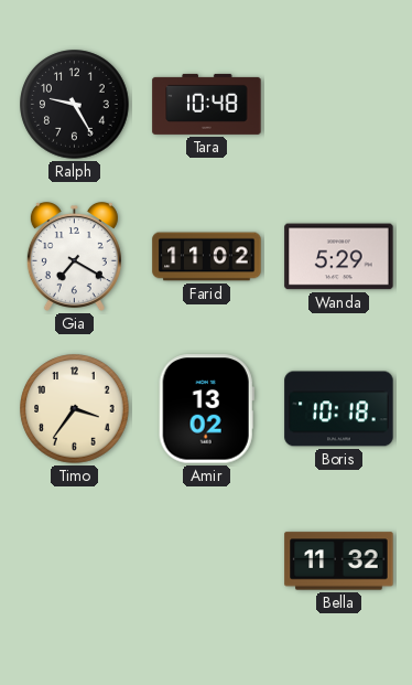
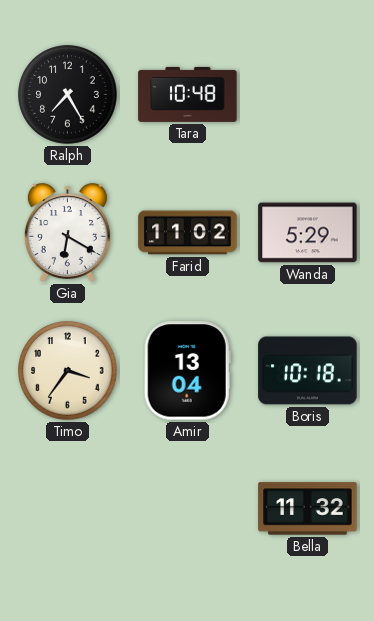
Ralph: 9:25 -> 7:25 (68, 95)
Gia: 7:20 -> 6:20 (67, 232)
Amir: 13:02 -> 13:04 (187, 371)
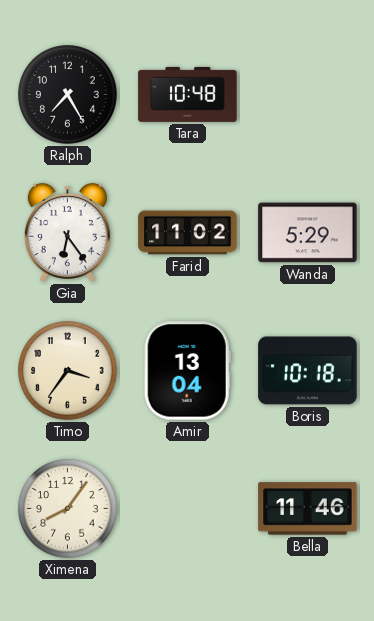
Gia: 6:20 -> 6:24 (67, 232)
Ximena: none -> 8:06 (68, 509)
Bella: 11:32 -> 11:46 (308, 509)
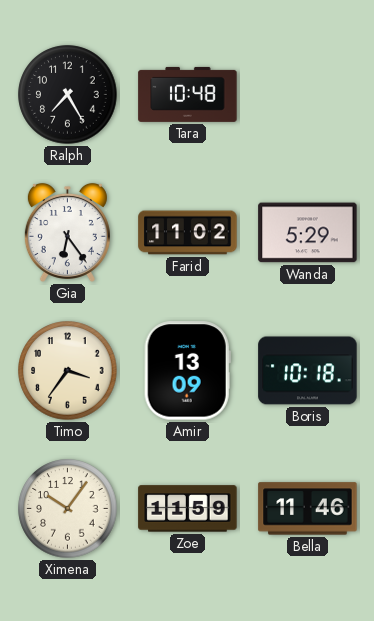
Amir: 13:04 -> 13:09 (187, 371)
Ximena: 8:06 -> 10:06 (68, 509)
Zoe: none -> 11:59 (188, 509)
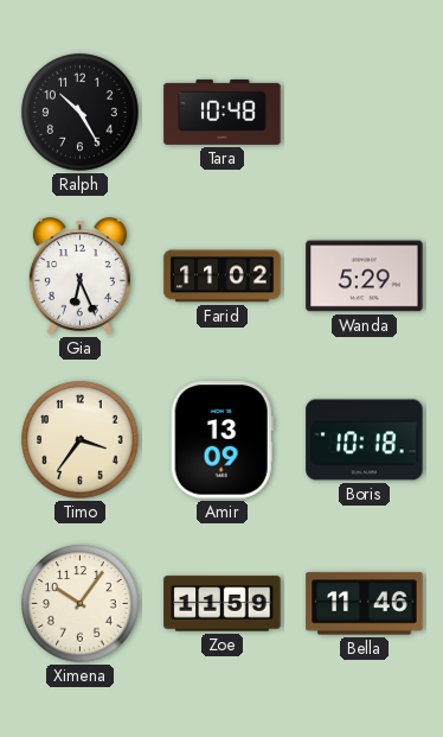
Ralph: 7:25 -> 10:25 (81, 113)
Gia: 6:24 -> 6:26 (79, 275)
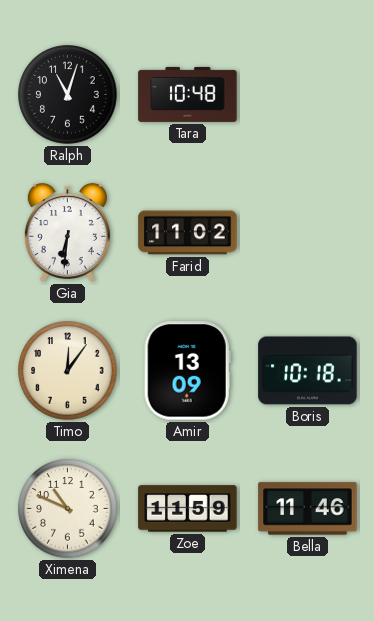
Ralph: 10:25 -> 11:03 (68, 95)
Gia: 6:26 -> 6:31 (67, 232)
Wanda: 5:29 -> none (365, 277)
Timo: 3:36 -> 12:06 (68, 371)
Ximena: 10:06 -> 10:49 (68, 509)
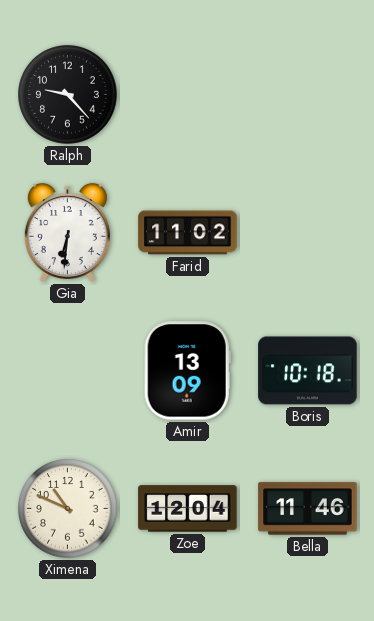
Ralph: 11:03 -> 9:23 (68, 95)
Tara: 10:48 -> none (188, 94)
Timo: 12:06 -> none (68, 371)
Zoe: 11:59 -> 12:04 (188, 509)
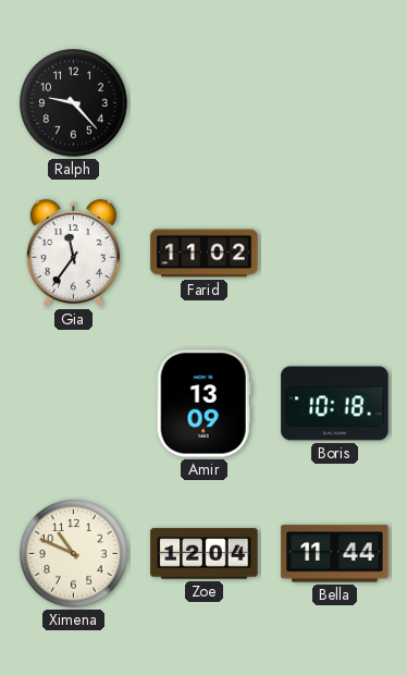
Gia: 6:31 -> 11:36 (73, 253)
Bella: 11:46 -> 11:44 (335, 554)
